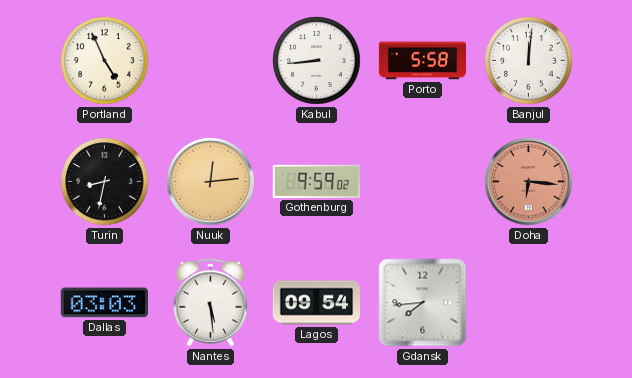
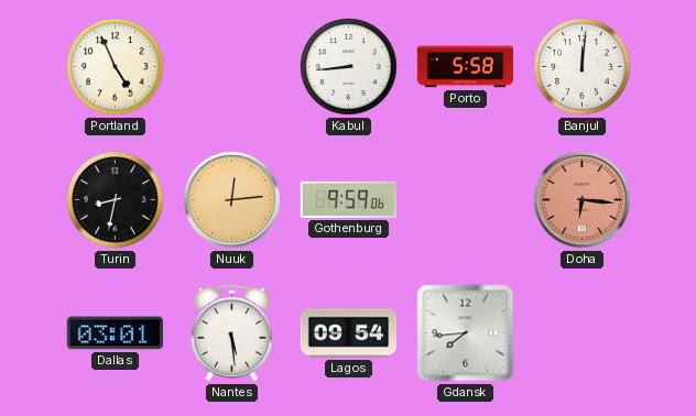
Gothenburg: 9:59:02 -> 9:59:06 (348, 199)
Dallas: 03:03 -> 03:01 (115, 333)
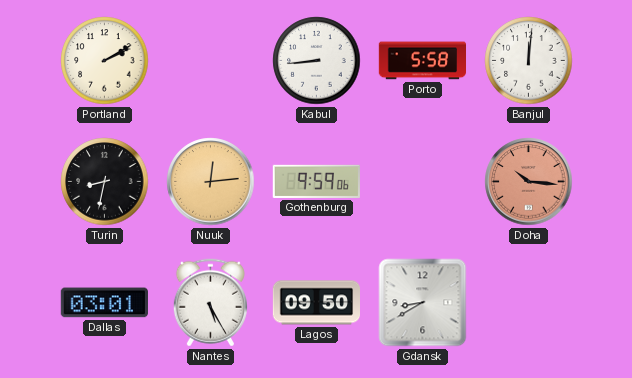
Portland: 4:56 -> 2:10 (105, 61)
Doha: 6:16 -> 10:16 (529, 182)
Nantes: 5:29 -> 5:25 (210, 303)
Lagos: 09:54 -> 09:50 (317, 303)
Gdansk: 7:44 -> 8:40 (423, 303)
